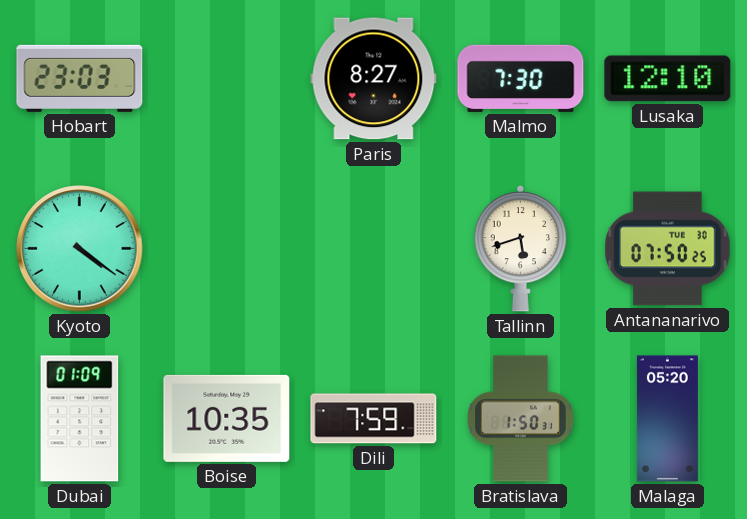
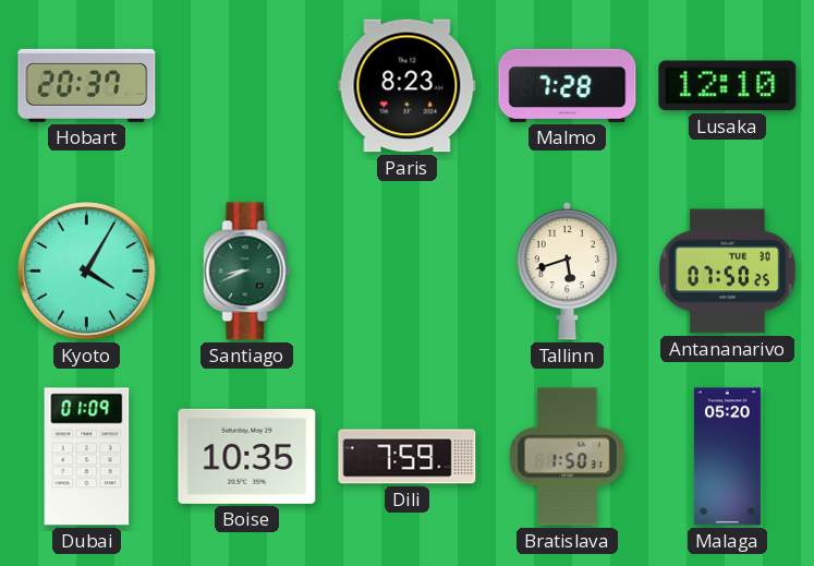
Hobart: 23:03 -> 20:37 (87, 85)
Paris: 8:27 -> 8:23 (408, 86)
Malmo: 7:30 -> 7:28 (568, 85)
Kyoto: 4:21 -> 4:05 (87, 272)
Santiago: none -> 8:41 (247, 272)
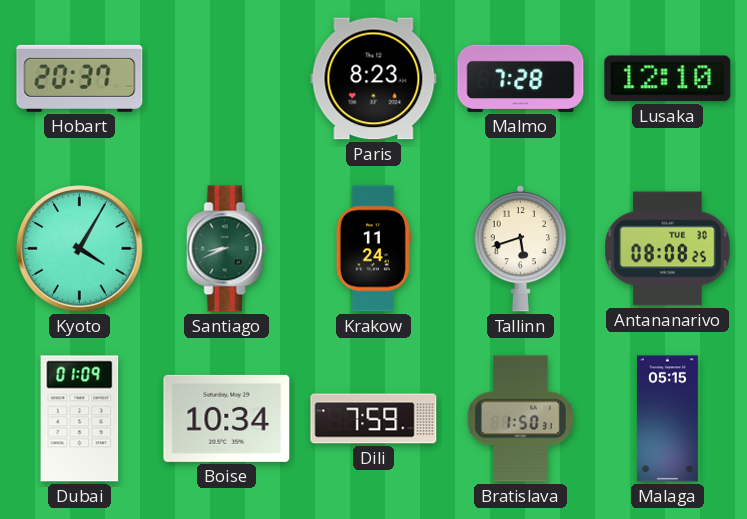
Krakow: none -> 11:24 (373, 249)
Antananarivo: 07:50 -> 08:08 (668, 249)
Boise: 10:35 -> 10:34 (227, 418)
Malaga: 05:20 -> 05:15 (667, 419)
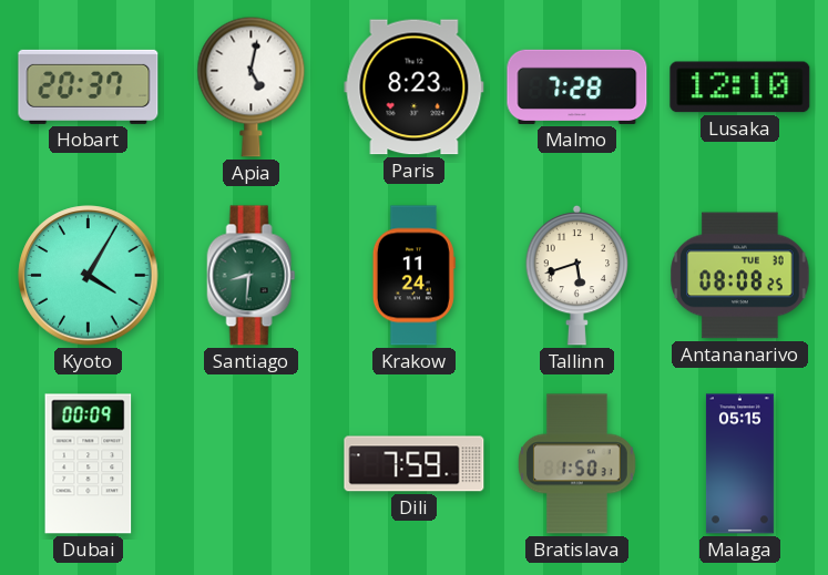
Apia: none -> 5:02 (252, 86)
Santiago: 8:41 -> 8:31 (252, 276)
Dubai: 01:09 -> 00:09 (89, 464)
Boise: 10:34 -> none (227, 418)
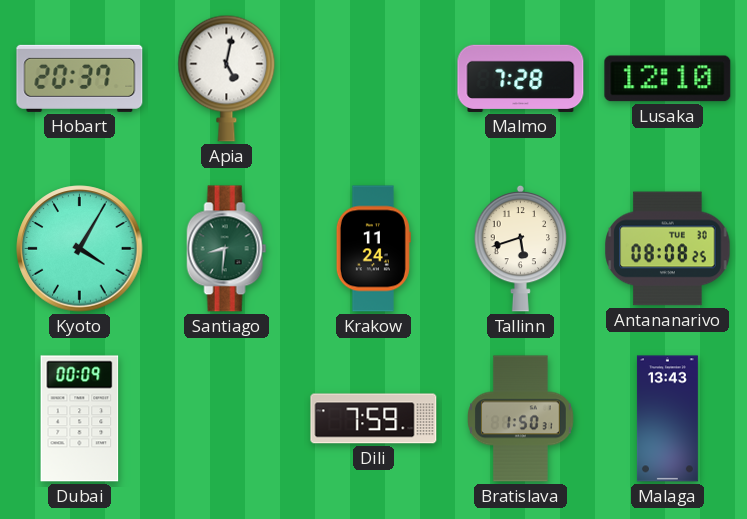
Paris: 8:23 -> none (415, 88)
Malaga: 05:15 -> 13:43 (667, 419)
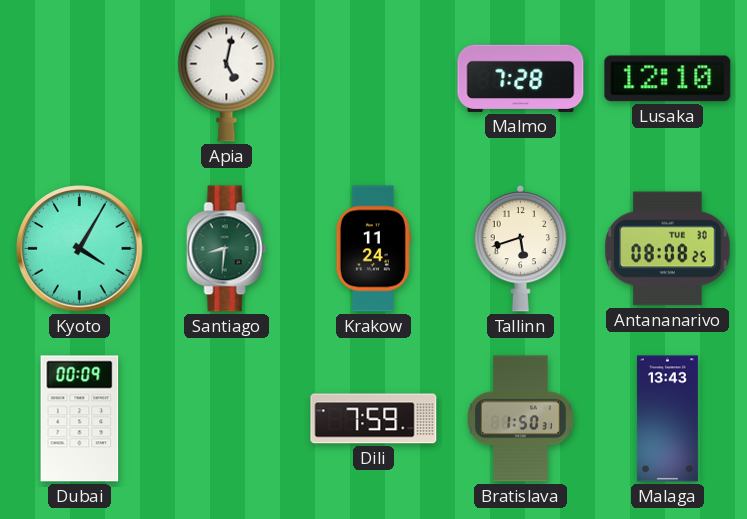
Hobart: 20:37 -> none (80, 78)
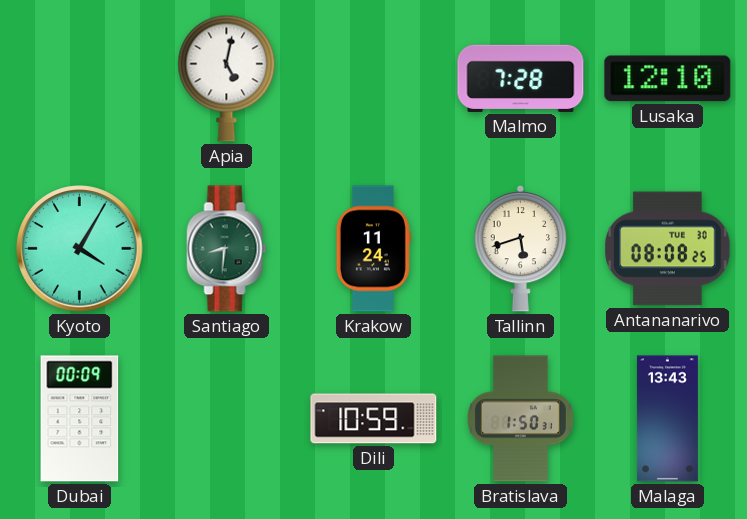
Dili: 7:59 -> 10:59 (374, 419)
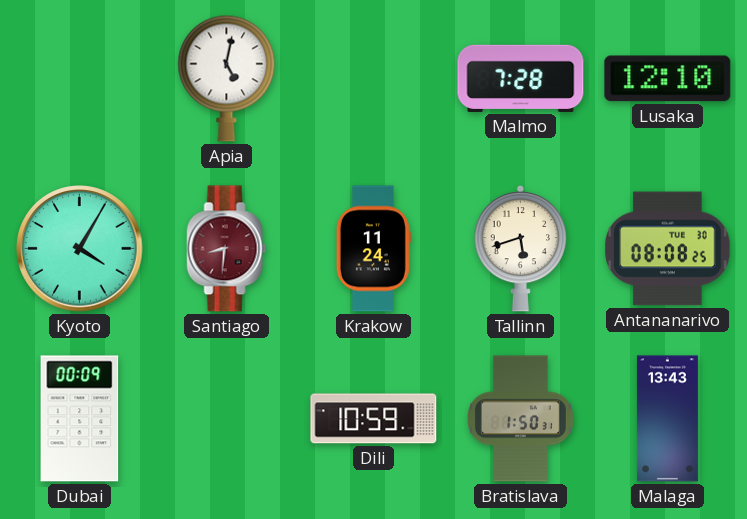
Santiago dial: green -> burgundy (227, 249)
